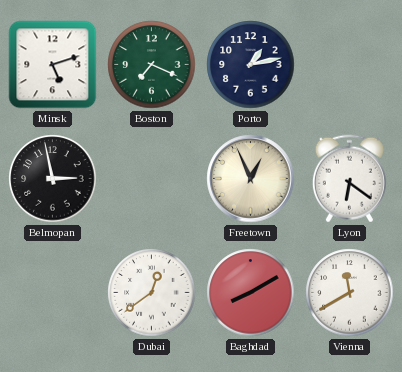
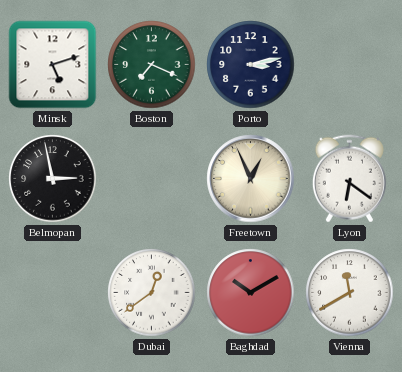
Porto: 1:13 -> 3:13 (251, 65)
Baghdad: 8:10 -> 10:10 (251, 293)
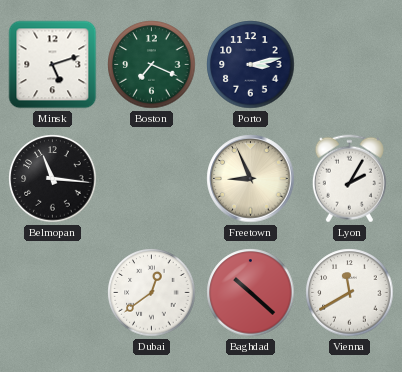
Belmopan: 2:58 -> 11:16 (53, 179)
Freetown: 12:56 -> 8:56 (251, 179)
Lyon: 6:21 -> 2:05 (349, 179)
Baghdad: 10:10 -> 10:22 (251, 293)
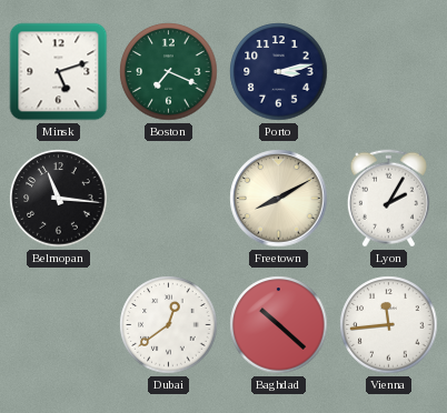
Freetown: 8:56 -> 8:10 (279, 199)
Vienna: 11:40 -> 11:44 (389, 325)
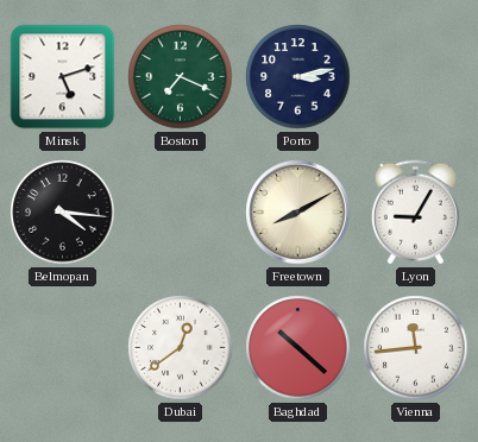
Belmopan: 11:16 -> 4:16 (63, 213)
Lyon: 2:05 -> 9:05 (415, 213)
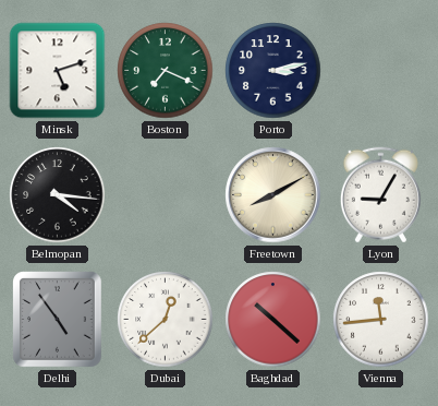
Delhi: none -> 4:54 (58, 320)
Dubai: 12:39 -> 12:38 (166, 320)
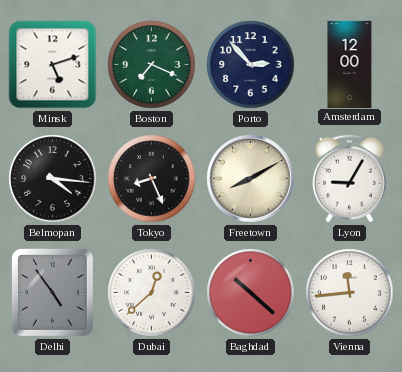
Porto: 3:13 -> 2:53 (251, 65)
Amsterdam: none -> 12:00 (350, 64)
Tokyo: none -> 8:26 (152, 179)
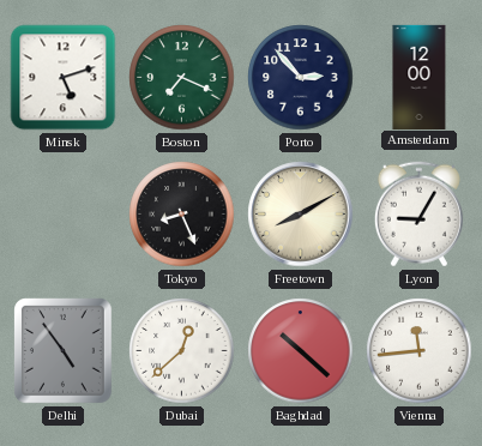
Belmopan: 4:16 -> none (53, 179)
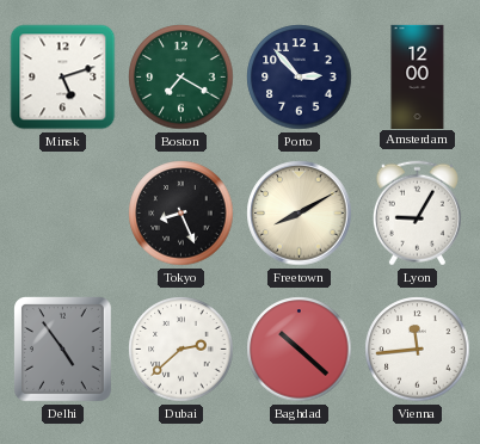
Boston: 7:19 -> 7:20 (181, 78)
Dubai: 12:38 -> 2:38 (181, 350)
